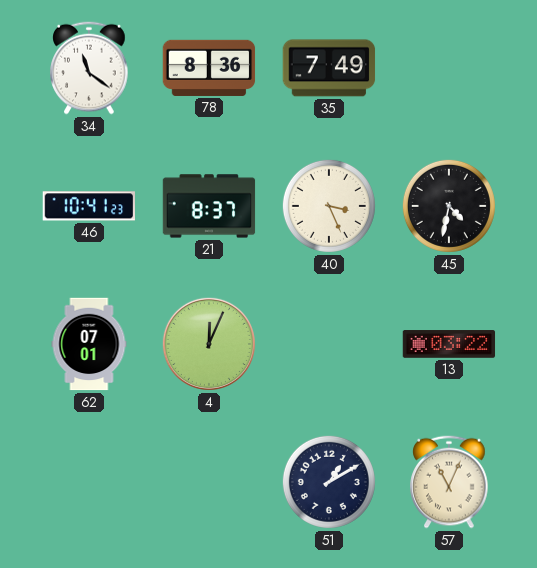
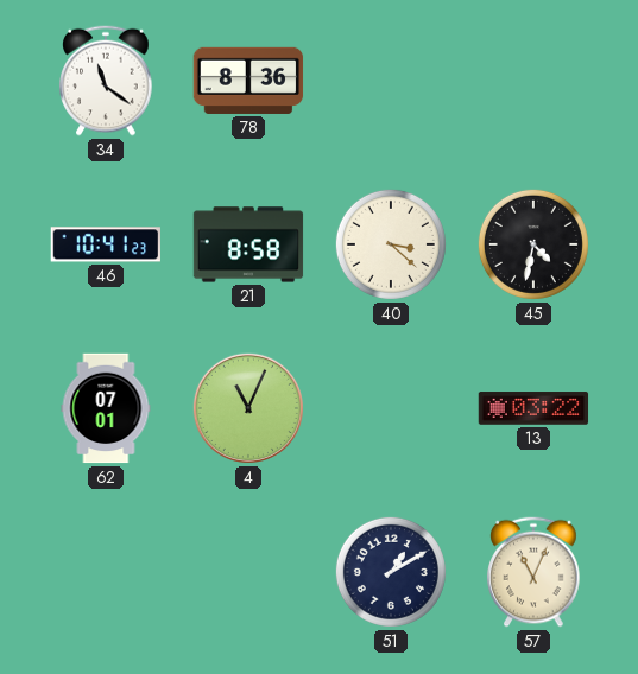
35: 7:49 -> none (329, 68)
21: 8:37 -> 8:58 (248, 244)
40: 3:26 -> 3:22 (391, 244)
4: 12:04 -> 11:04 (248, 408)
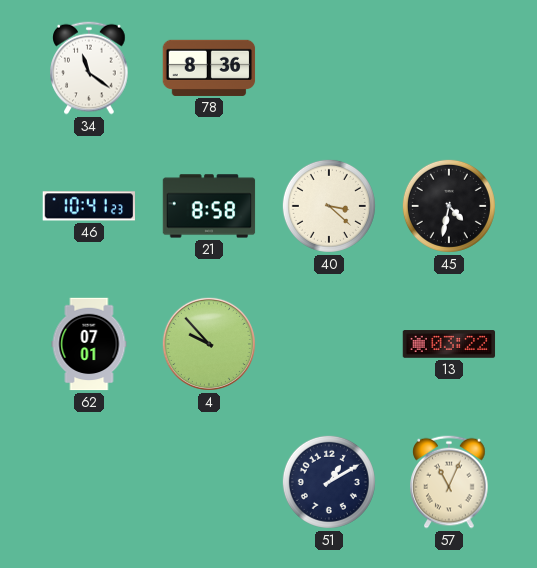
4: 11:04 -> 9:53 (209, 344)
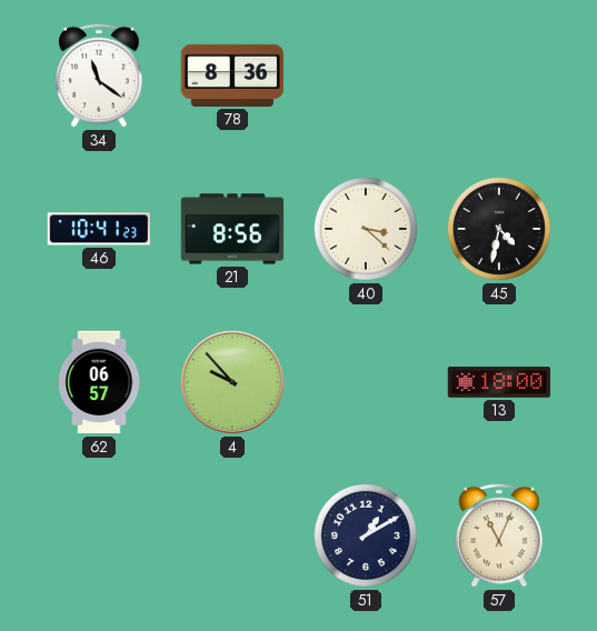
21: 8:58 -> 8:56 (232, 229)
62: 07:01 -> 06:57 (99, 382)
13: 03:22 -> 18:00 (499, 382)
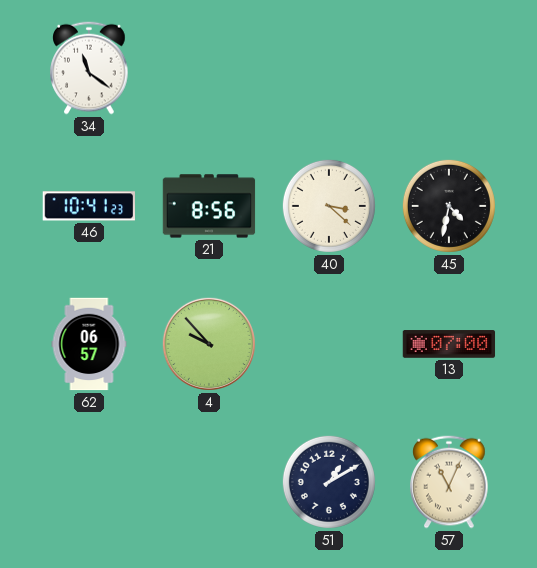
78: 8:36 -> none (232, 76)
13: 18:00 -> 07:00 (449, 344)
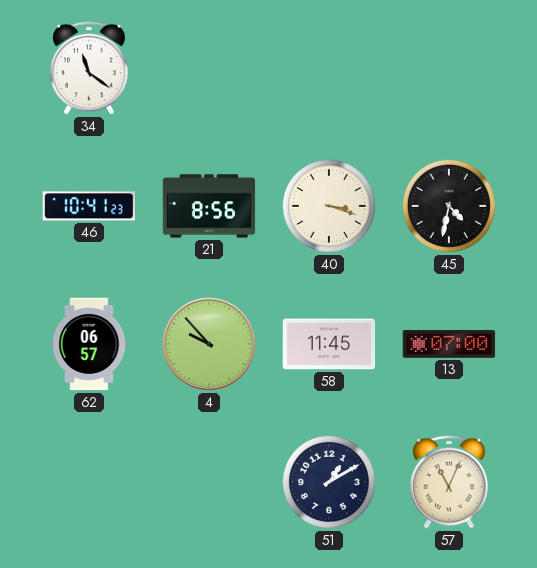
40: 3:22 -> 3:18 (329, 206)
58: none -> 11:45 (329, 344)
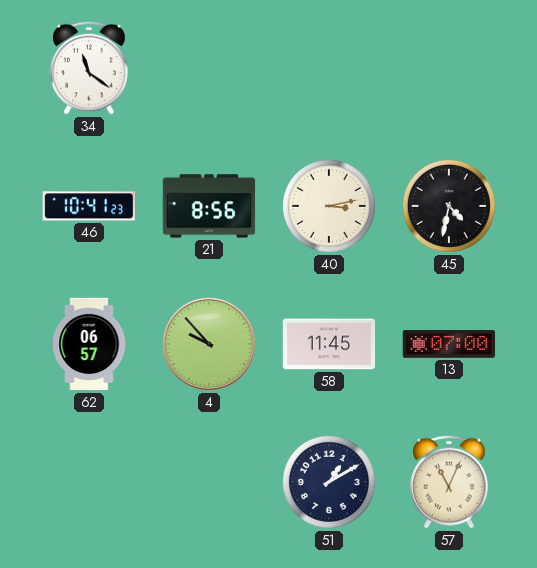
40: 3:18 -> 3:13 (329, 206)
